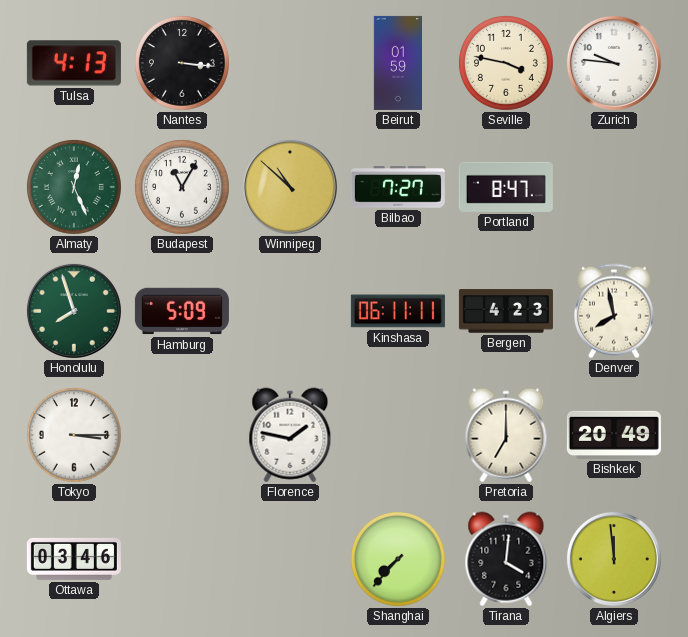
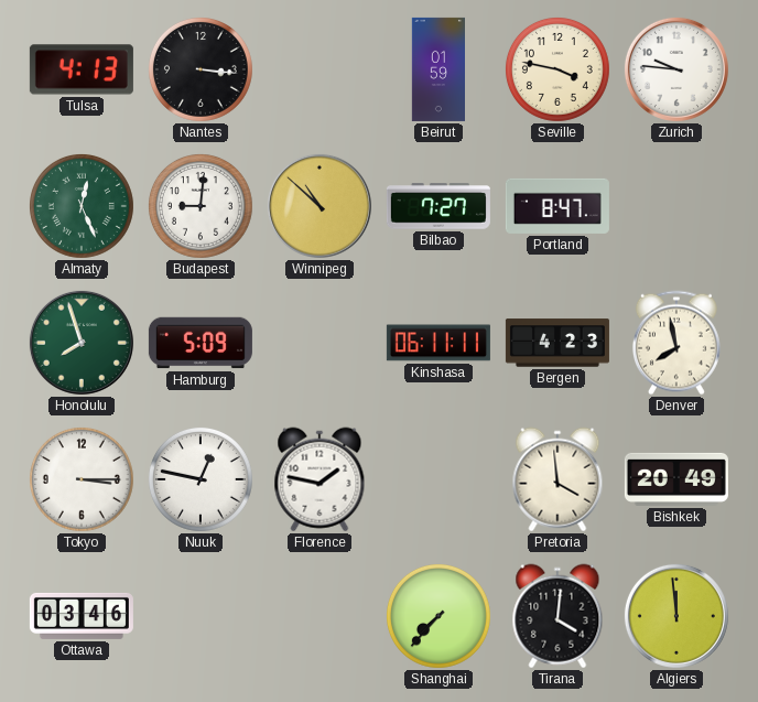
Budapest: 11:05 -> 9:01 (201, 206)
Nuuk: none -> 12:47 (201, 479)
Pretoria: 7:00 -> 3:59 (557, 479)
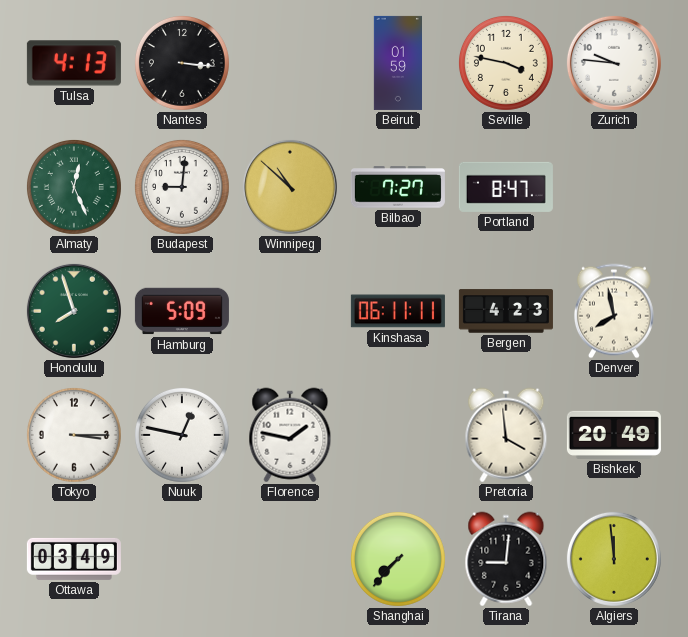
Ottawa: 03:46 -> 03:49 (74, 559)
Tirana: 4:01 -> 9:01 (506, 559)
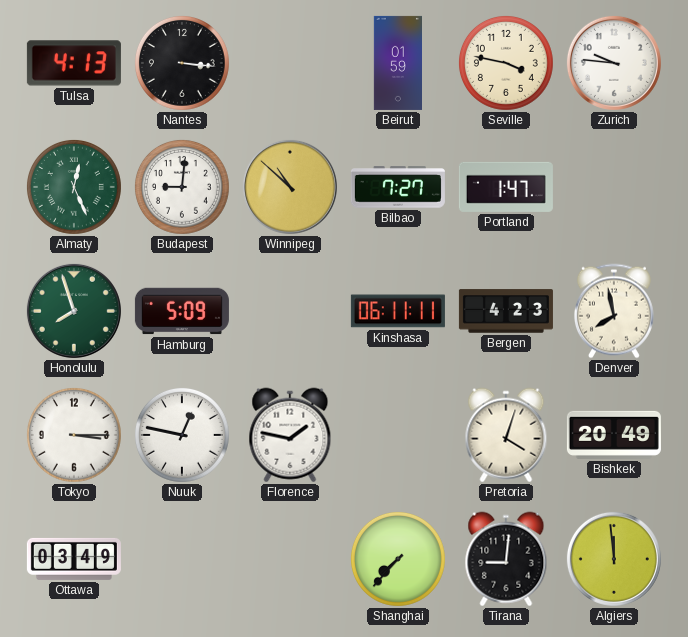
Portland: 8:47 -> 1:47 (506, 187)
Pretoria: 3:59 -> 4:03 (506, 435)
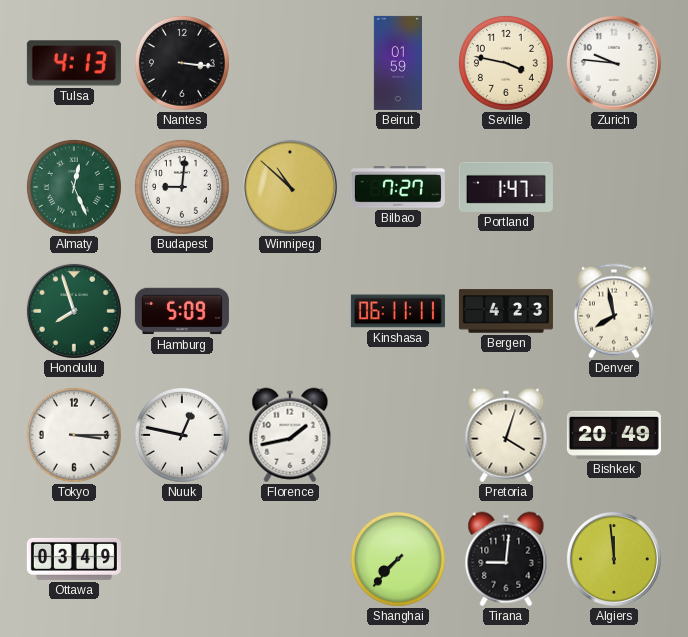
Florence: 1:47 -> 1:43 (290, 435)
